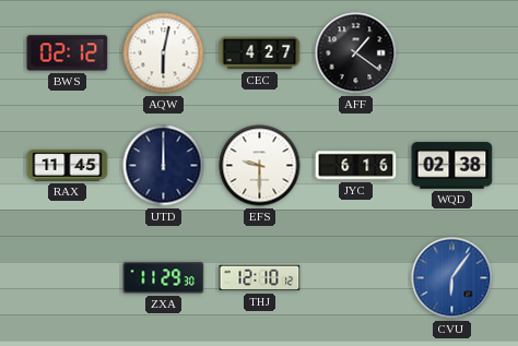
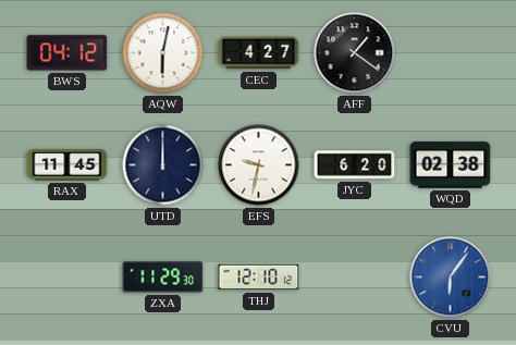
BWS: 02:12 -> 04:12 (67, 53)
EFS: 9:30 -> 9:32 (259, 165)
JYC: 6:16 -> 6:20 (355, 165)
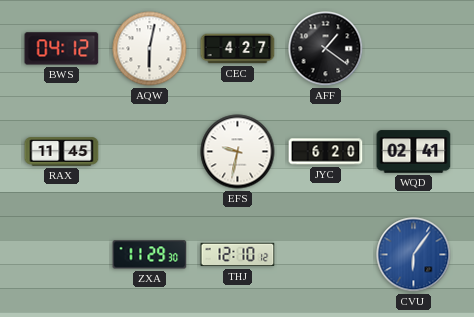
UTD: 12:00 -> none (163, 165)
WQD: 02:38 -> 02:41 (414, 152)
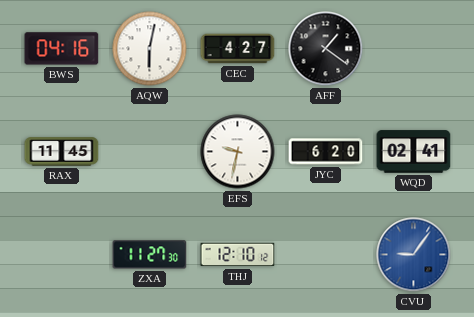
BWS: 04:12 -> 04:16 (62, 49)
ZXA: 11:29 -> 11:27 (150, 255)
CVU: 6:06 -> 9:06 (414, 255)
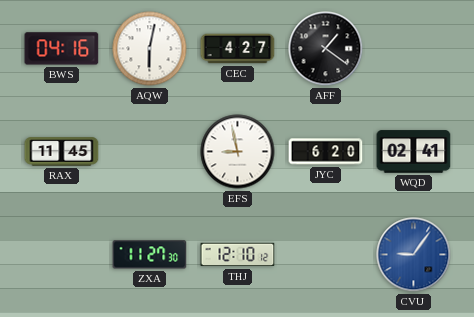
EFS: 9:32 -> 8:58 (238, 152)
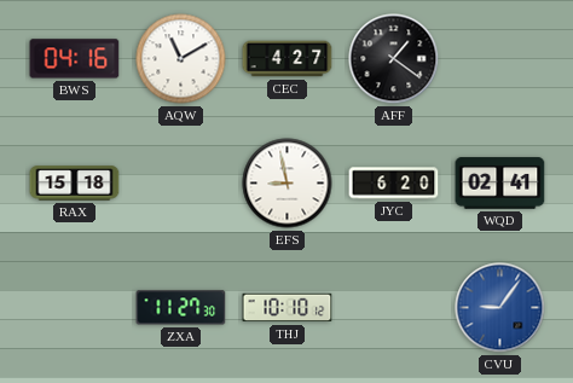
AQW: 6:02 -> 11:10 (181, 59)
RAX: 11:45 -> 15:18 (75, 184)
THJ: 12:10 -> 10:10 (288, 308)
